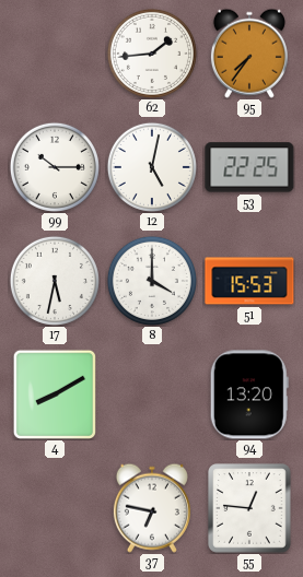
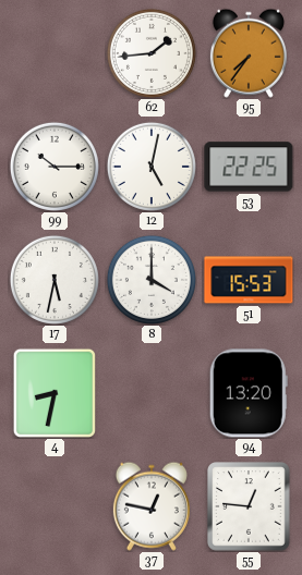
4: 8:10 -> 8:32 (55, 392)
37: 6:47 -> 12:47 (152, 506)
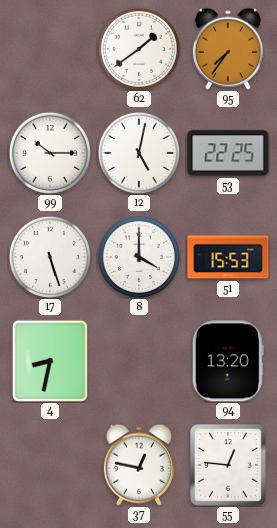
62: 1:44 -> 1:39 (139, 49)
17: 5:32 -> 5:27 (50, 257)
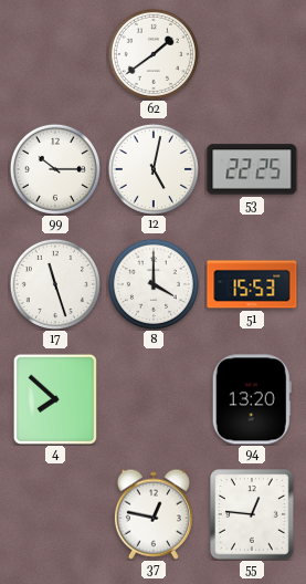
95: 7:36 -> none (228, 49)
17: 5:27 -> 11:27 (55, 284)
4: 8:32 -> 7:52 (55, 398)
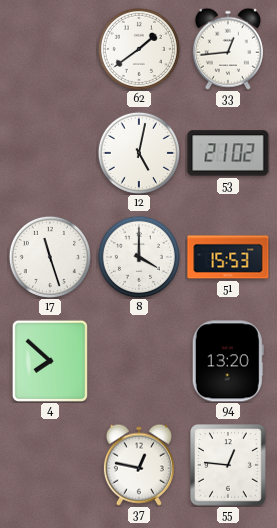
33: none -> 12:44 (228, 49)
99: 10:15 -> none (55, 169)
53: 22:25 -> 21:02 (228, 153)
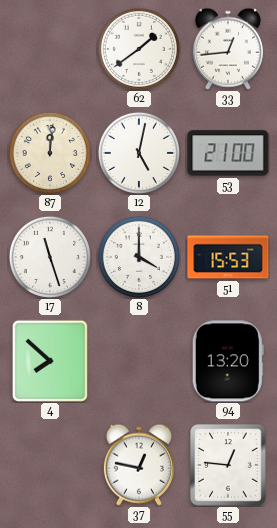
87: none -> 12:01 (50, 153)
53: 21:02 -> 21:00 (228, 153)
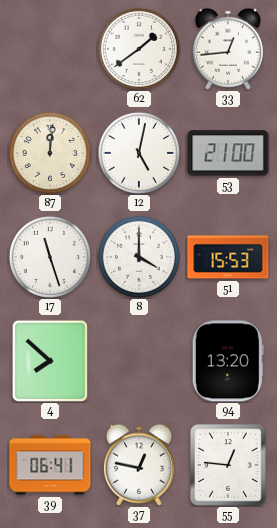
39: none -> 06:41 (50, 465)
